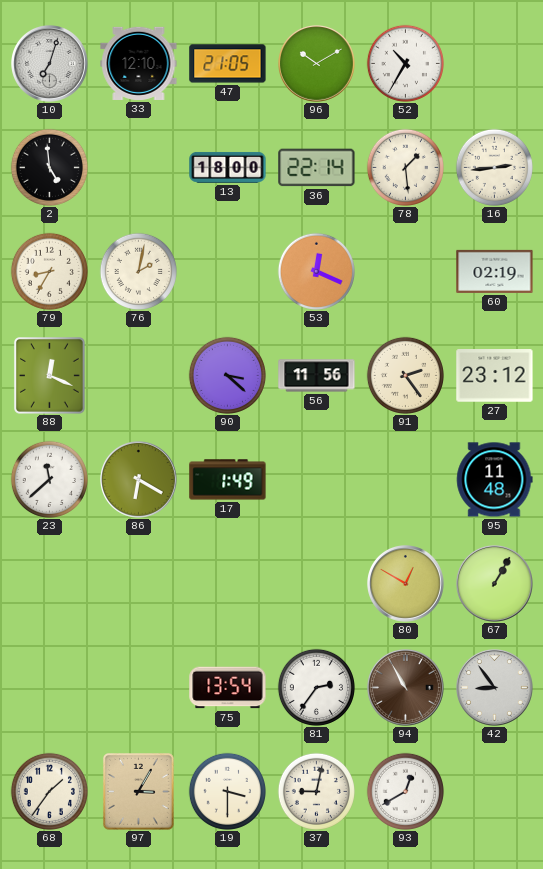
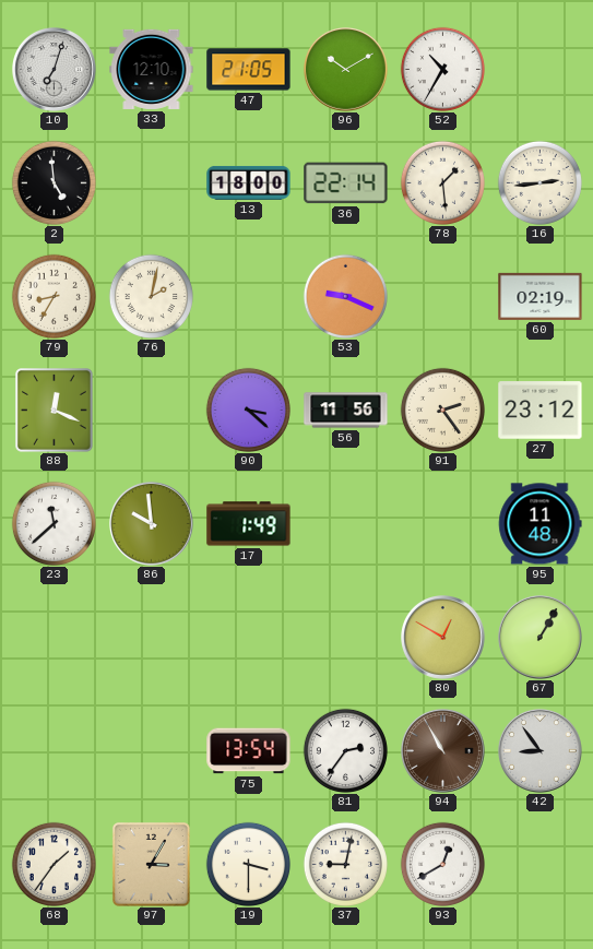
53: 12:19 -> 9:19 (345, 296)
86: 6:20 -> 9:59 (152, 524)
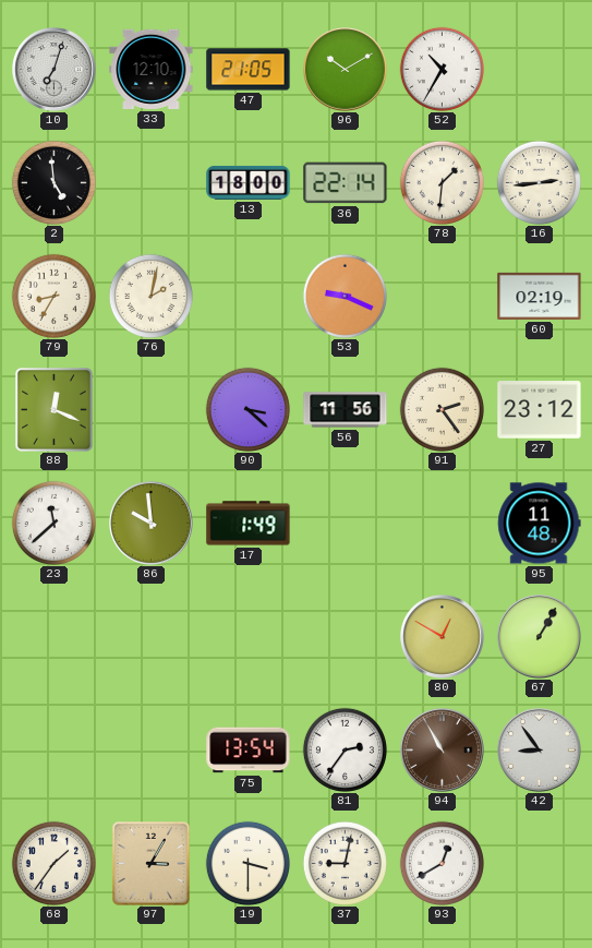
78: 1:29 -> 1:31 (442, 182)
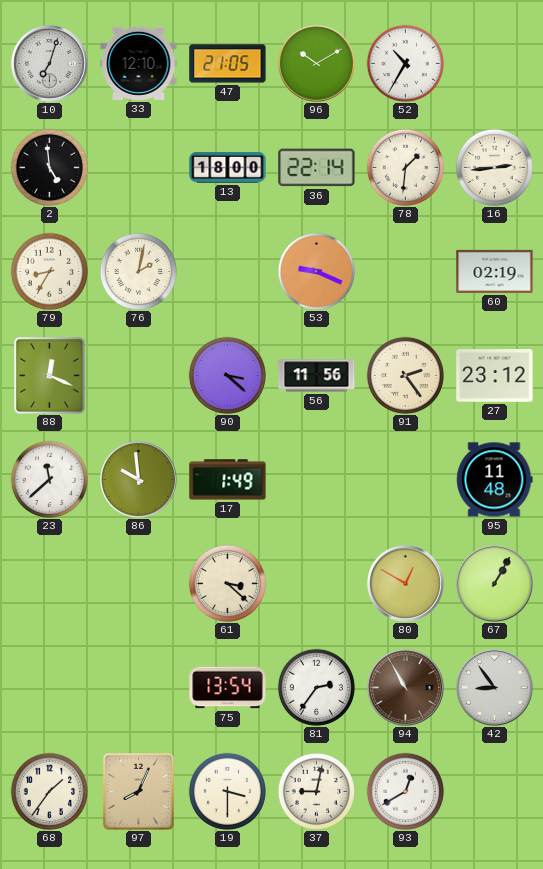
61: none -> 3:22 (227, 583)
97: 3:05 -> 8:04 (138, 792)
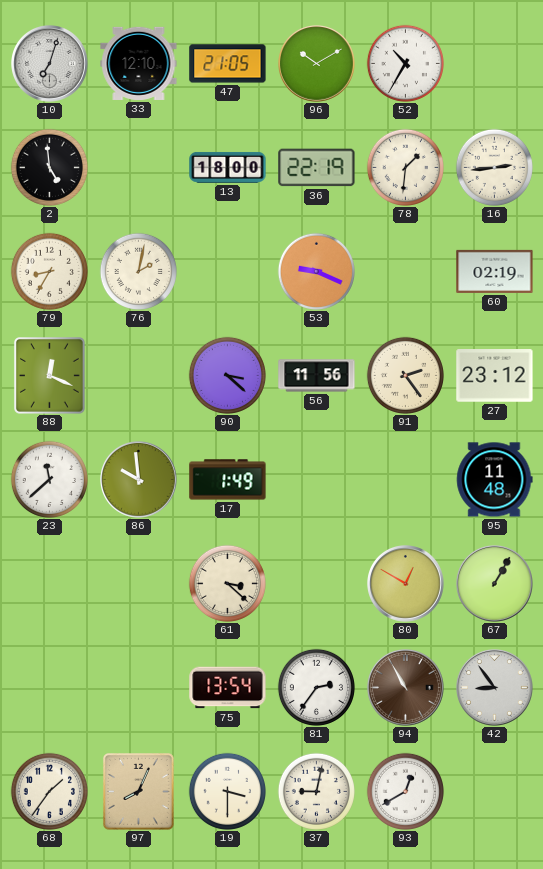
36: 22:14 -> 22:19 (317, 168)
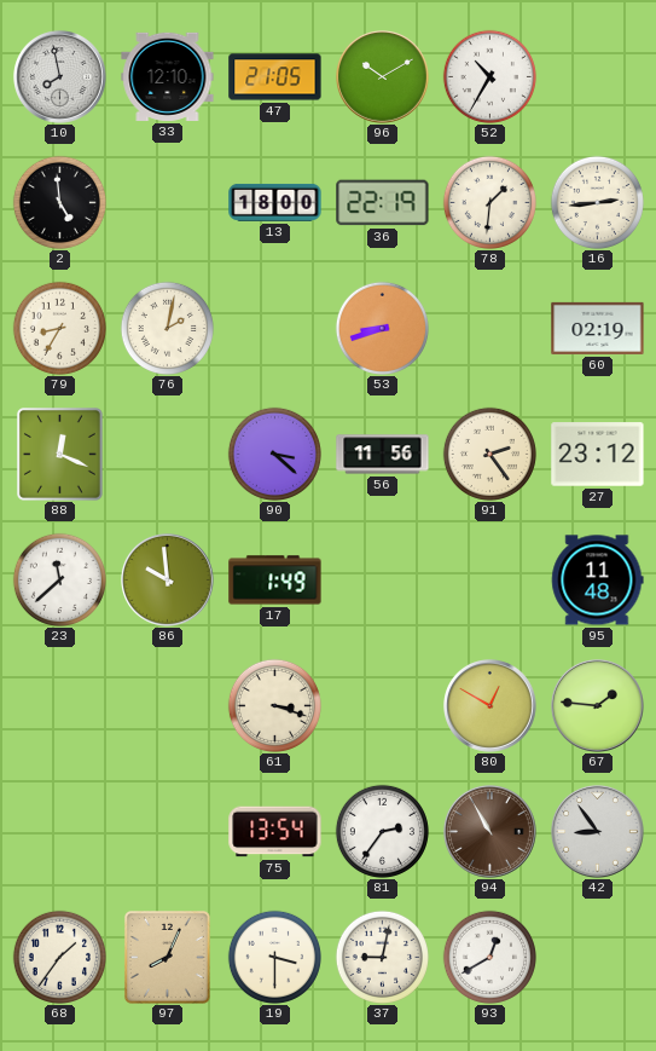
10: 7:03 -> 7:58 (60, 77)
53: 9:19 -> 8:42 (382, 328)
61: 3:22 -> 3:18 (274, 705)
67: 1:05 -> 1:46 (598, 706)
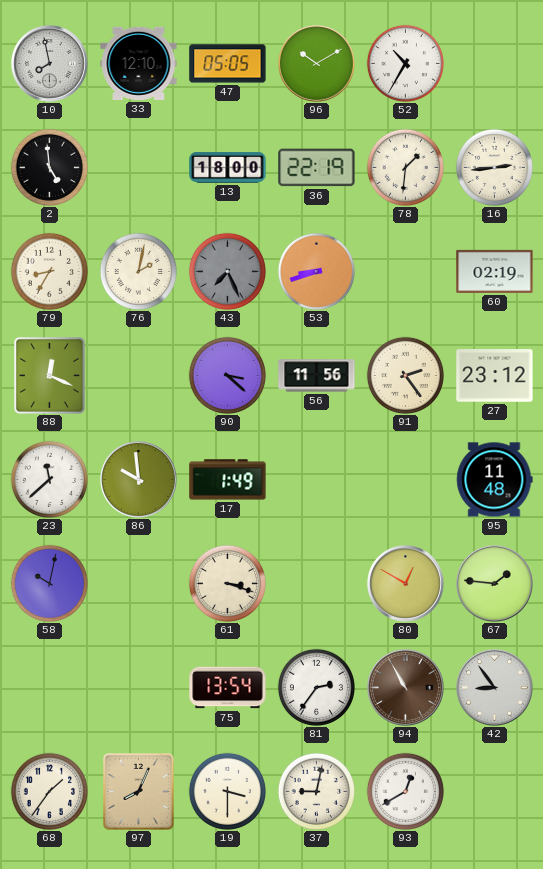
47: 21:05 -> 05:05 (228, 64)
43: none -> 7:26 (227, 271)
58: none -> 10:02 (49, 583)
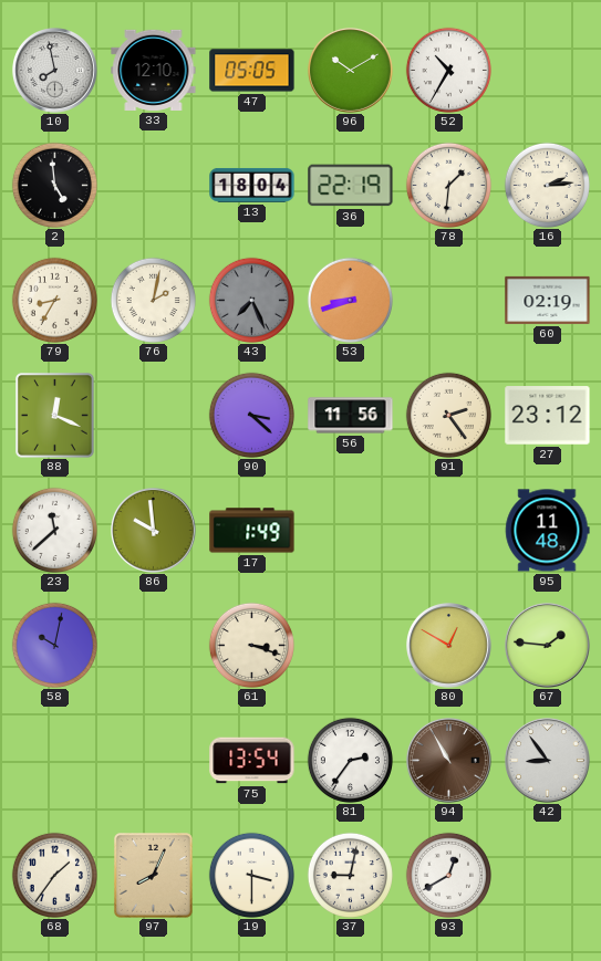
13: 18:00 -> 18:04 (252, 185)
16: 2:44 -> 2:14 (547, 185)
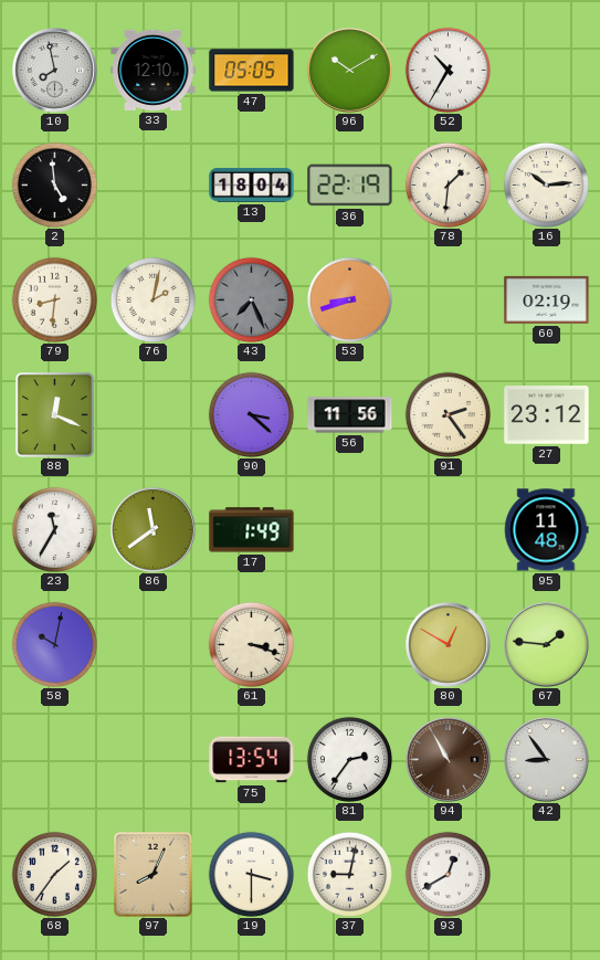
16: 2:14 -> 10:14 (546, 184)
79: 8:35 -> 8:31 (54, 299)
23: 11:38 -> 11:35 (54, 529)
86: 9:59 -> 11:39 (154, 530)
